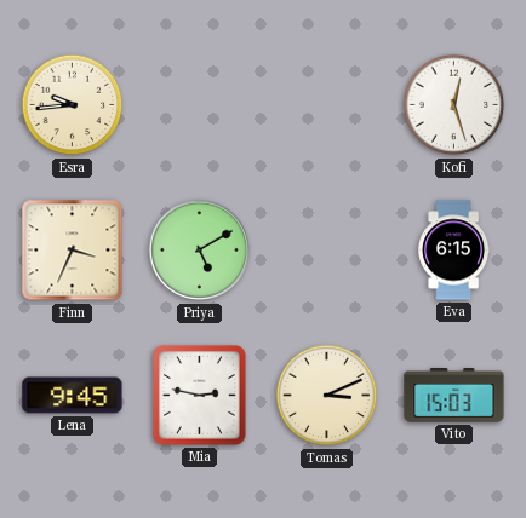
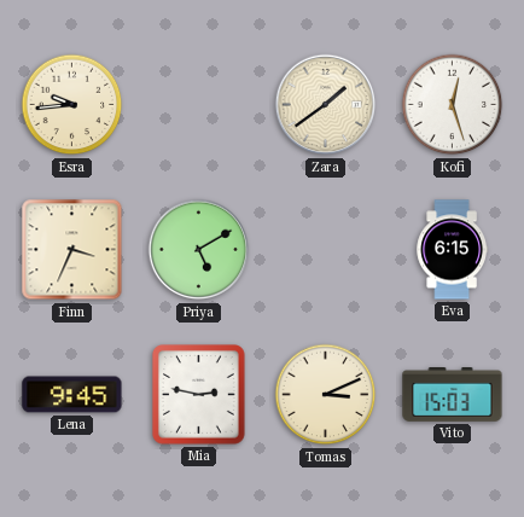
Zara: none -> 1:39 (326, 105)
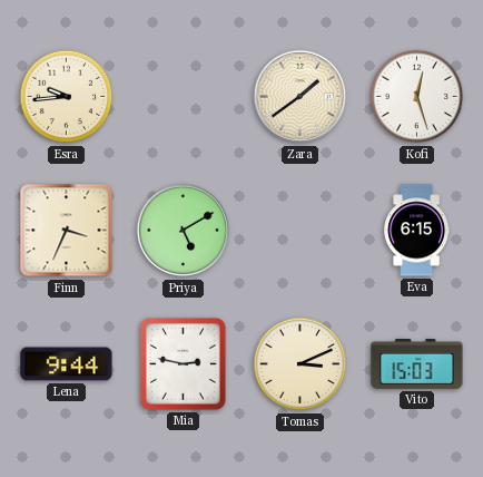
Lena: 9:45 -> 9:44 (67, 364)
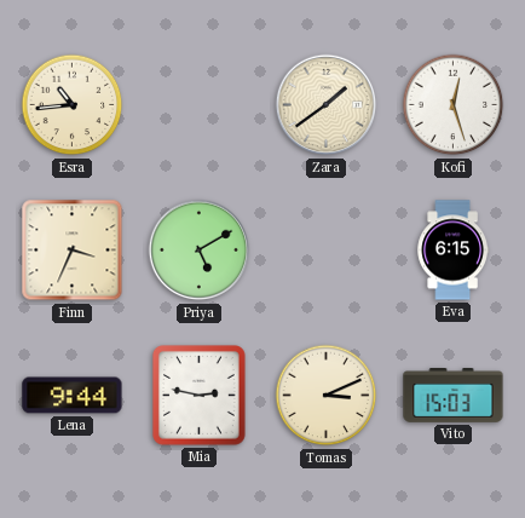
Esra: 9:44 -> 10:44 (73, 105)
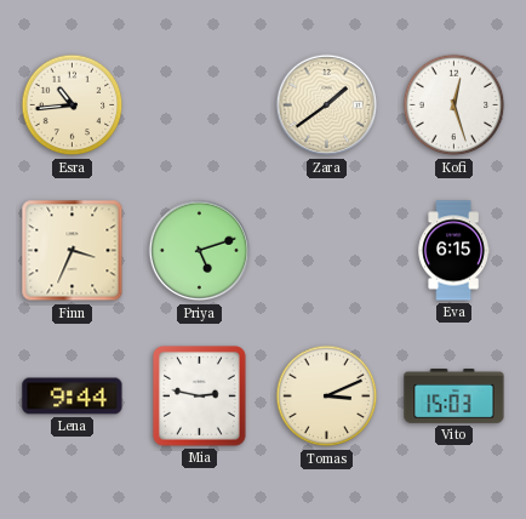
Priya: 5:10 -> 5:12 (200, 251)
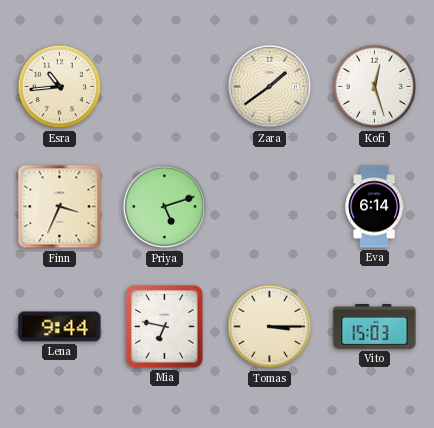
Eva: 6:15 -> 6:14 (374, 207)
Mia: 2:47 -> 6:47 (165, 327)
Tomas: 3:11 -> 3:15 (270, 327)
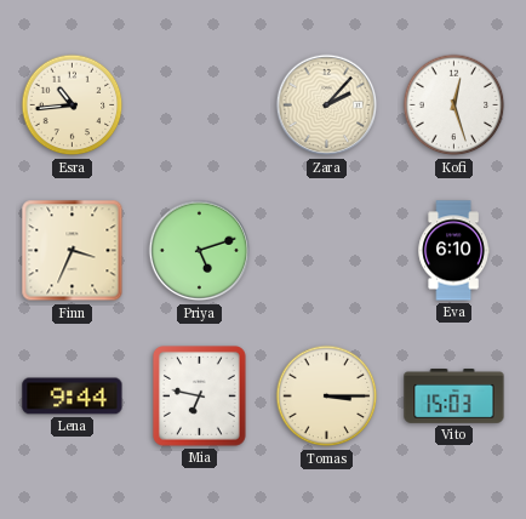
Zara: 1:39 -> 2:07 (327, 105)
Eva: 6:14 -> 6:10 (453, 251)
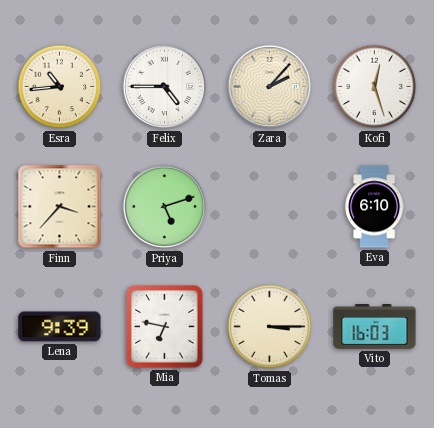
Felix: none -> 4:45 (165, 87)
Finn: 3:34 -> 3:37 (60, 207)
Lena: 9:44 -> 9:39 (60, 327)
Vito: 15:03 -> 16:03 (375, 327)
